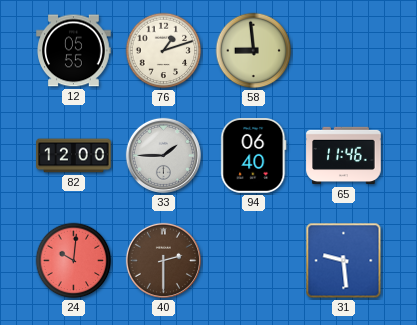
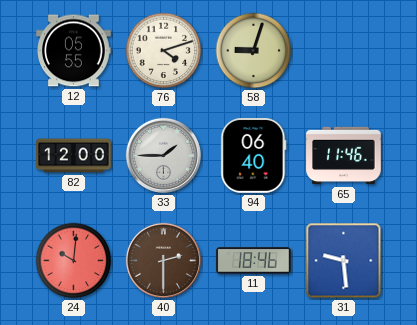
76: 1:12 -> 4:12 (164, 51)
58: 8:59 -> 9:03 (254, 51)
11: none -> 18:46 (254, 261)
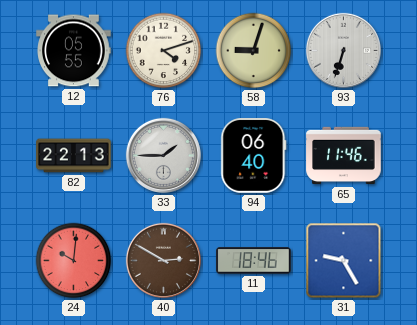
93: none -> 6:33 (343, 50)
82: 12:00 -> 22:13 (74, 156)
40: 2:30 -> 2:50 (163, 260)
31: 9:29 -> 9:25 (344, 261)
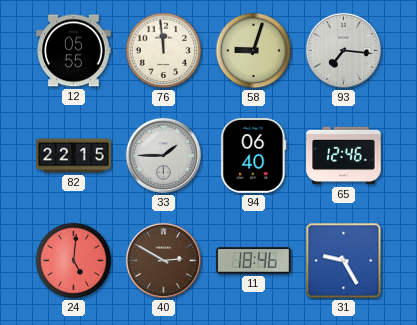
76: 4:12 -> 11:59 (164, 51)
93: 6:33 -> 7:16 (343, 50)
82: 22:13 -> 22:15 (74, 156)
65: 11:46 -> 12:46 (344, 156)
24: 10:01 -> 5:01 (74, 261)
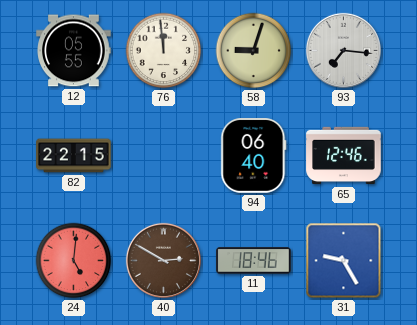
33: 1:45 -> none (163, 155)
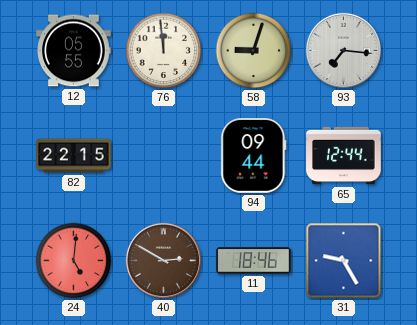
94: 06:40 -> 09:44 (254, 156)
65: 12:46 -> 12:44 (344, 156)
